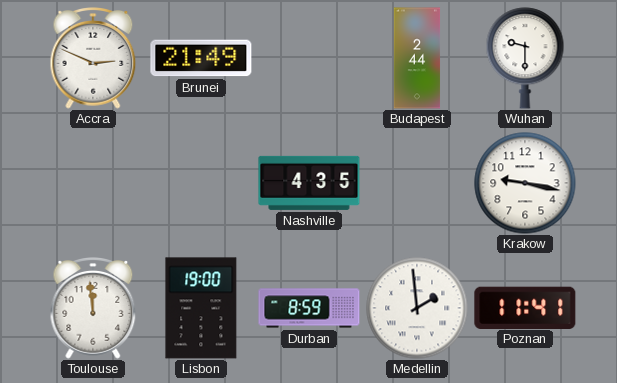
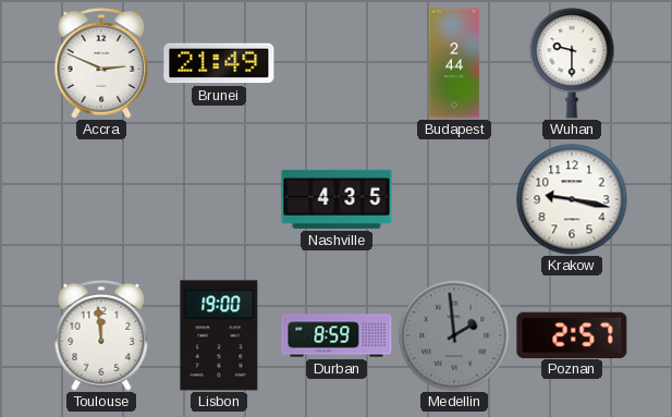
Medellin dial: white -> grey (454, 335)
Poznan: 11:41 -> 2:57 (572, 334)
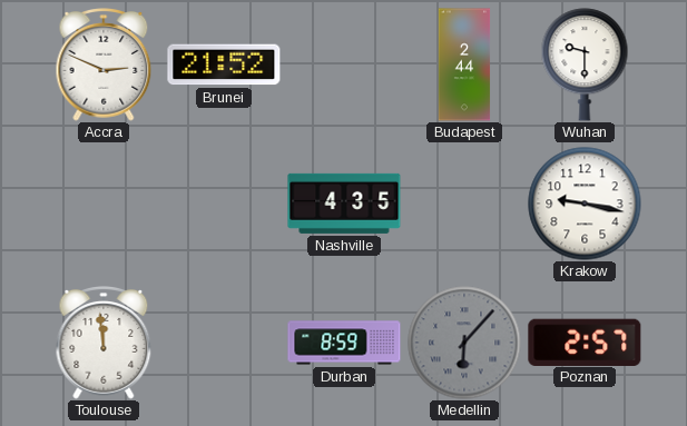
Brunei: 21:49 -> 21:52 (224, 65)
Lisbon: 19:00 -> none (219, 335)
Medellin: 1:59 -> 6:07 (464, 343)
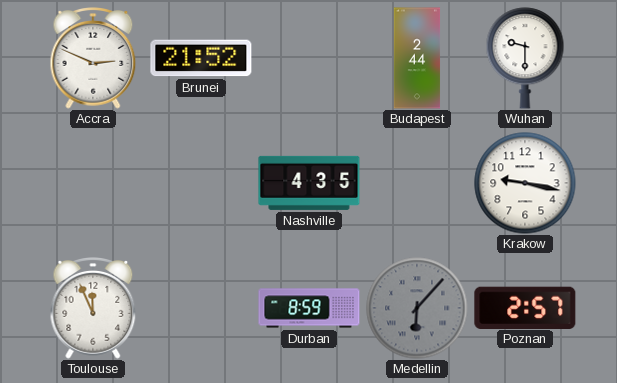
Toulouse: 11:59 -> 11:56 (93, 309)
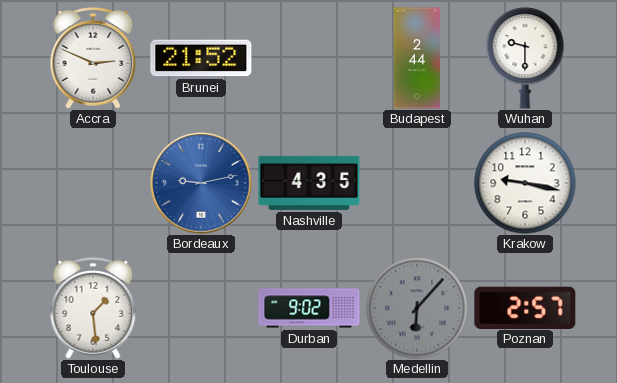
Bordeaux: none -> 9:13 (201, 183)
Toulouse: 11:56 -> 1:29 (93, 309)
Durban: 8:59 -> 9:02 (309, 308)
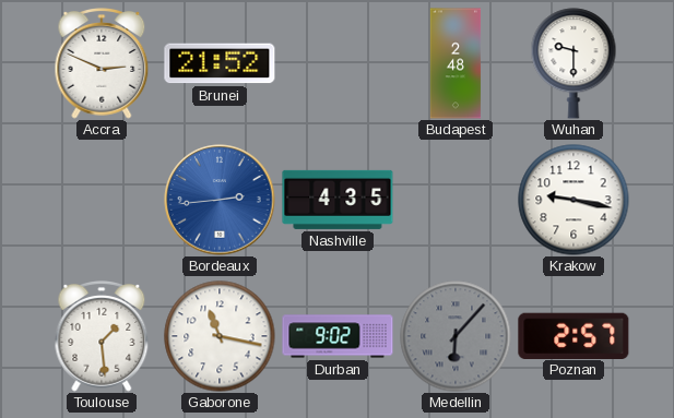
Budapest: 2:44 -> 2:48 (456, 63)
Bordeaux: 9:13 -> 2:44 (220, 200)
Gaborone: none -> 11:17 (220, 336)
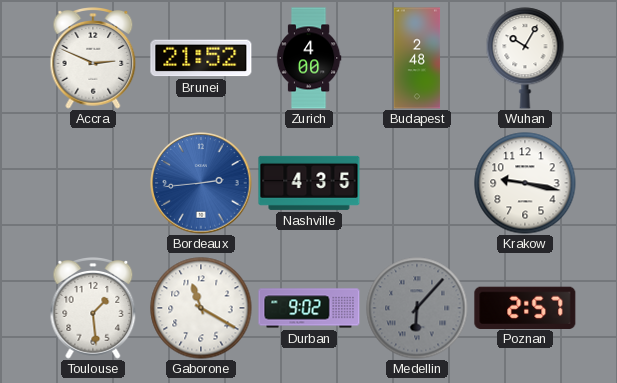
Zurich: none -> 4:00 (309, 58)
Wuhan: 9:30 -> 10:05 (525, 58)
Gaborone: 11:17 -> 11:20 (201, 308)
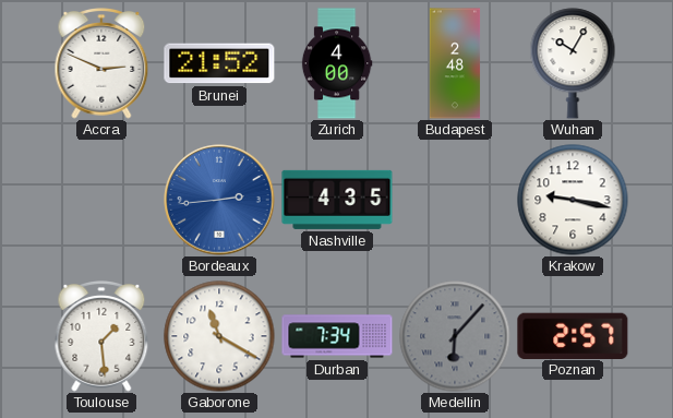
Durban: 9:02 -> 7:34 (337, 336)
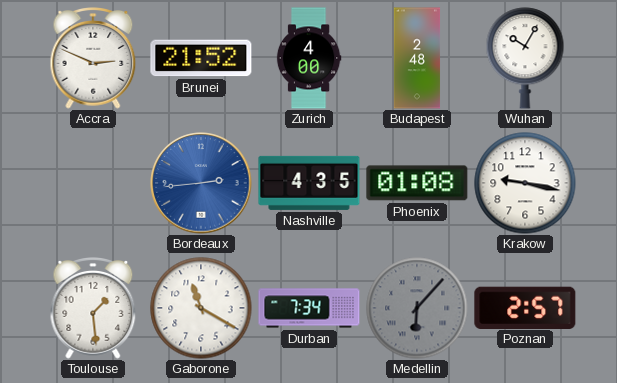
Phoenix: none -> 01:08 (417, 183)
